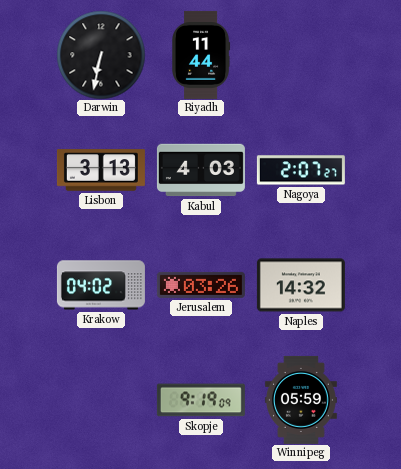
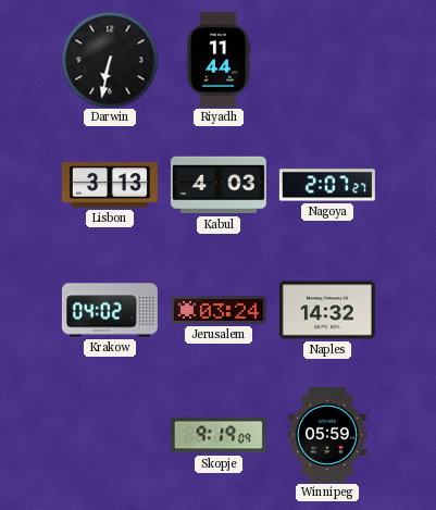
Jerusalem: 03:26 -> 03:24 (219, 310)
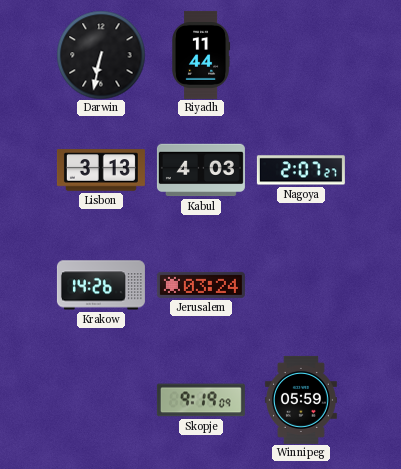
Krakow: 04:02 -> 14:26 (101, 285)
Naples: 14:32 -> none (327, 310)
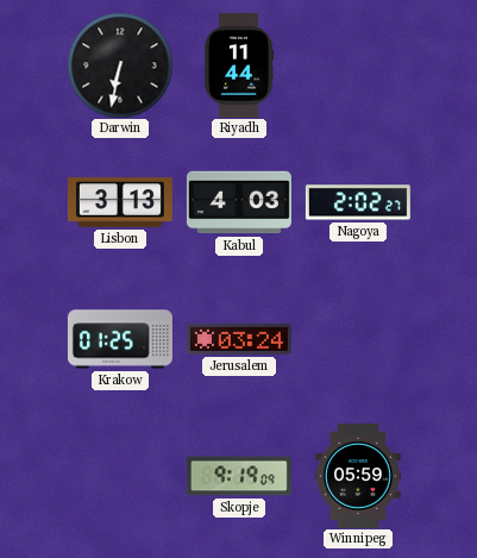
Nagoya: 2:07 -> 2:02 (358, 202)
Krakow: 14:26 -> 01:25 (120, 339)
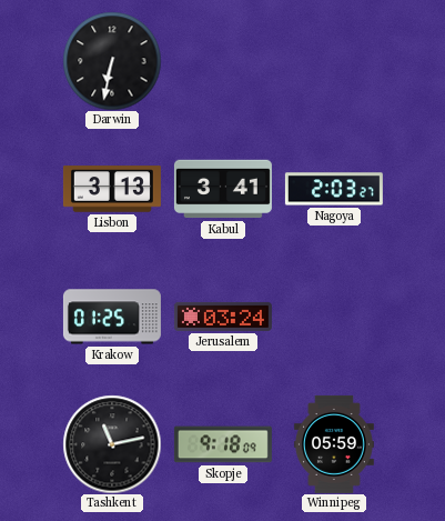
Riyadh: 11:44 -> none (240, 65)
Kabul: 4:03 -> 3:41 (223, 189)
Nagoya: 2:02 -> 2:03 (334, 189)
Tashkent: none -> 11:13 (112, 444)
Skopje: 9:19 -> 9:18 (223, 444)
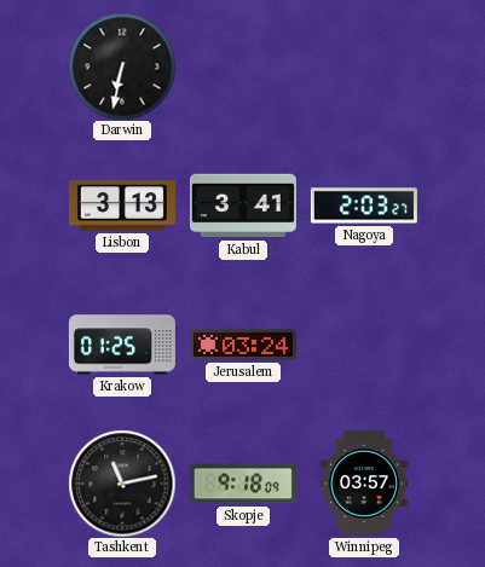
Winnipeg: 05:59 -> 03:57 (364, 484)
